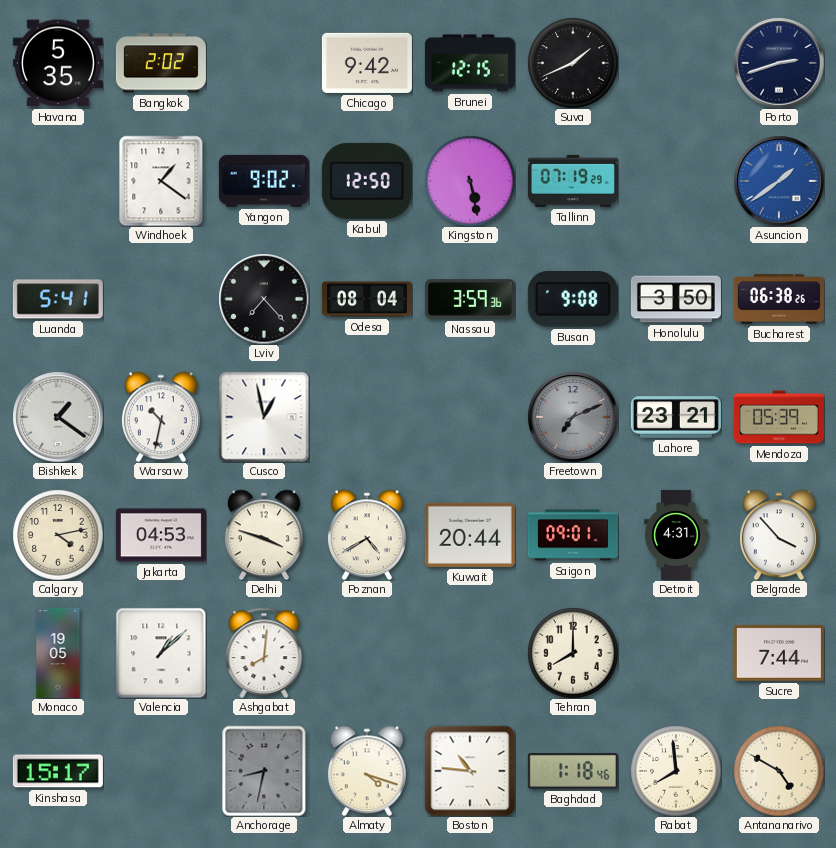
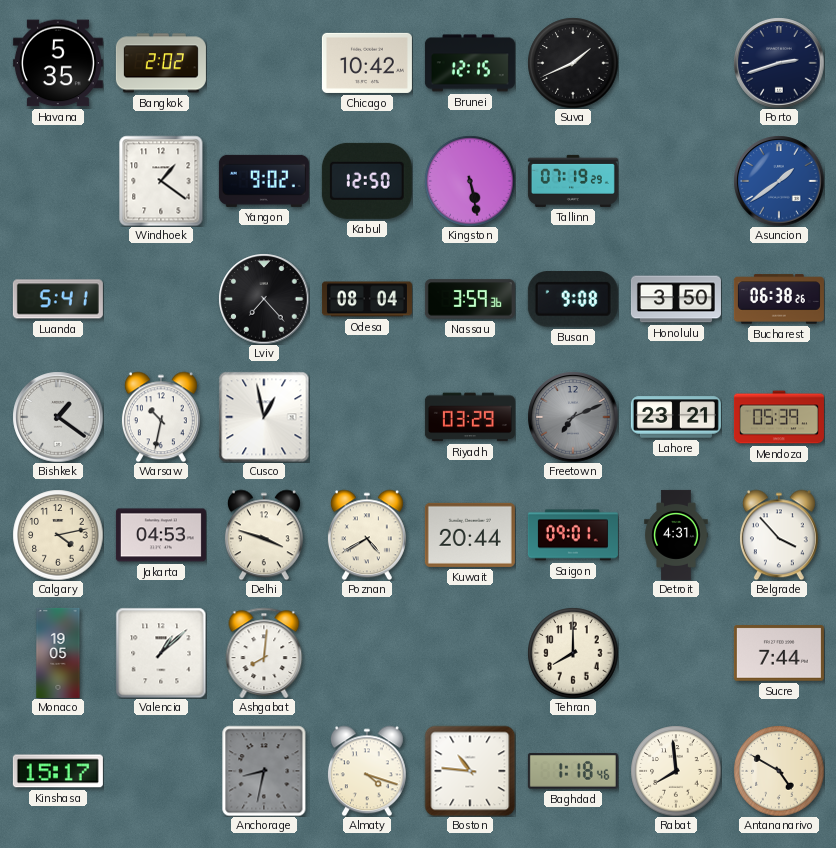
Chicago: 9:42 -> 10:42 (367, 63)
Riyadh: none -> 03:29 (470, 417)
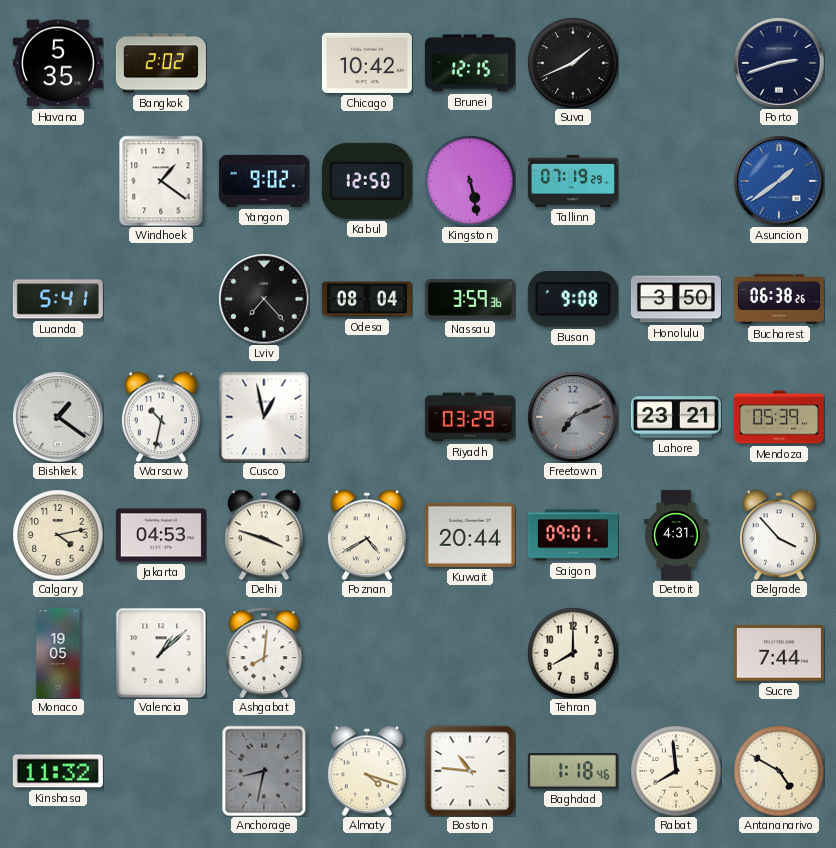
Kinshasa: 15:17 -> 11:32 (58, 771)
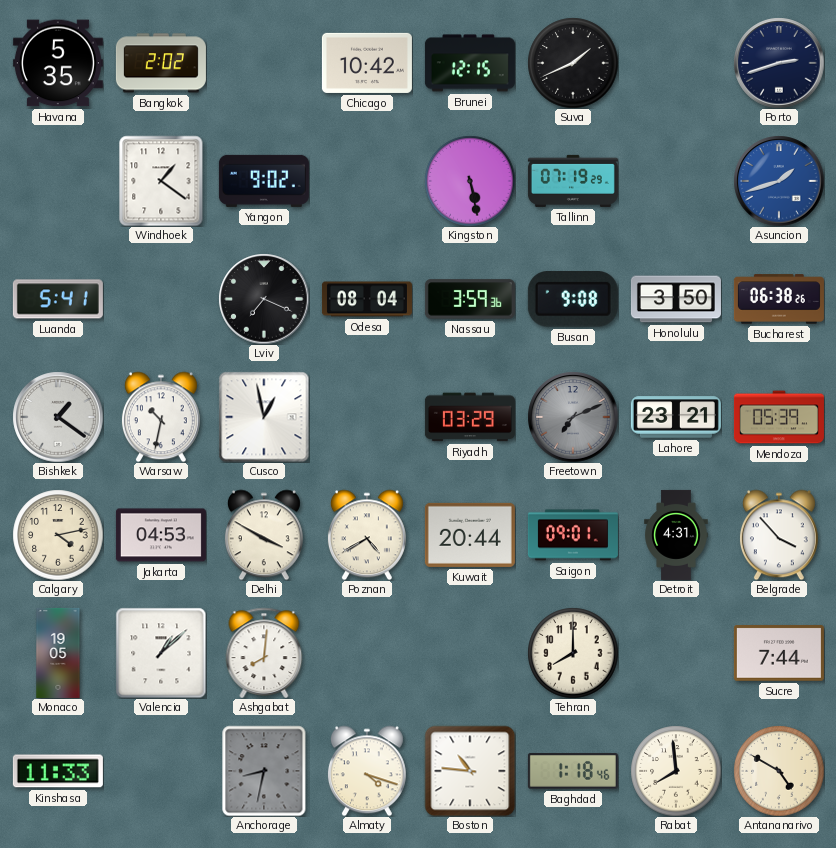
Kabul: 12:50 -> none (367, 181)
Asuncion: 1:39 -> 1:42 (779, 181)
Lviv: 7:23 -> 7:19 (264, 299)
Delhi: 3:48 -> 3:50 (264, 535)
Kinshasa: 11:32 -> 11:33 (58, 771)
